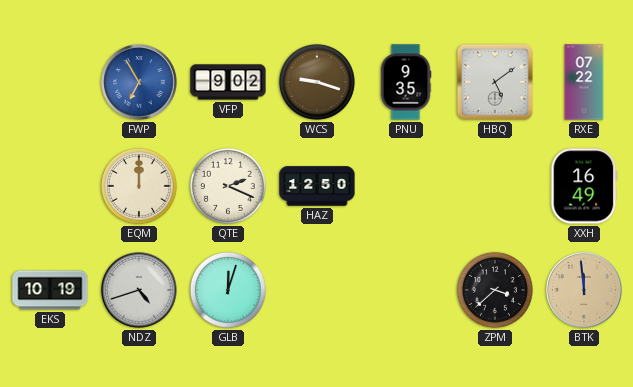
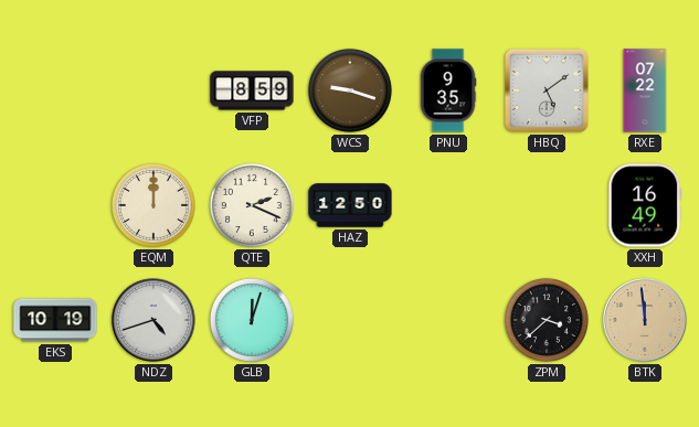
FWP: 6:55 -> none (139, 82)
VFP: 9:02 -> 8:59 (252, 90)
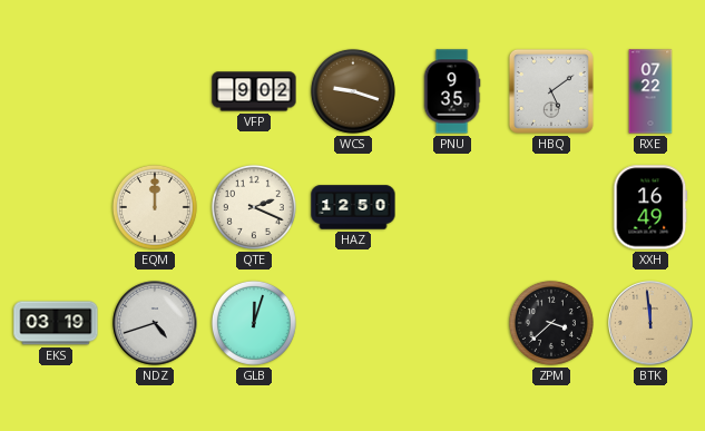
VFP: 8:59 -> 9:02 (254, 91)
EKS: 10:19 -> 03:19 (56, 323)
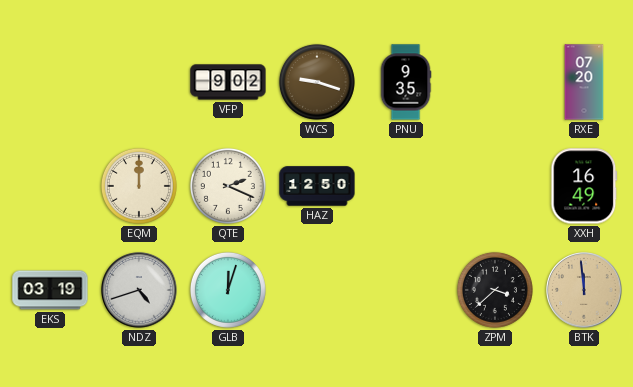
HBQ: 5:09 -> none (551, 91)
RXE: 07:22 -> 07:20 (584, 82)
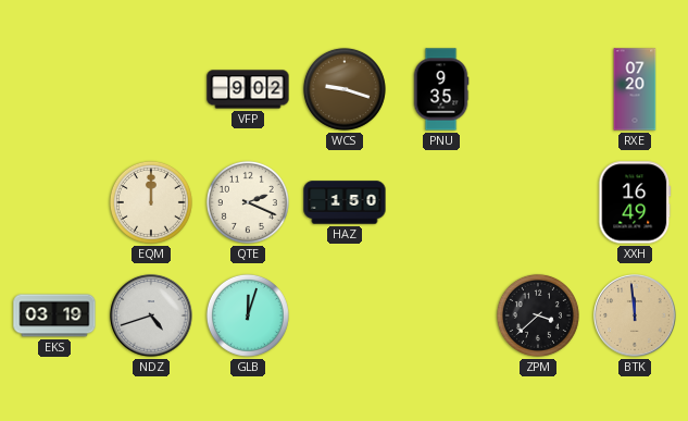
HAZ: 12:50 -> 1:50 (345, 202)
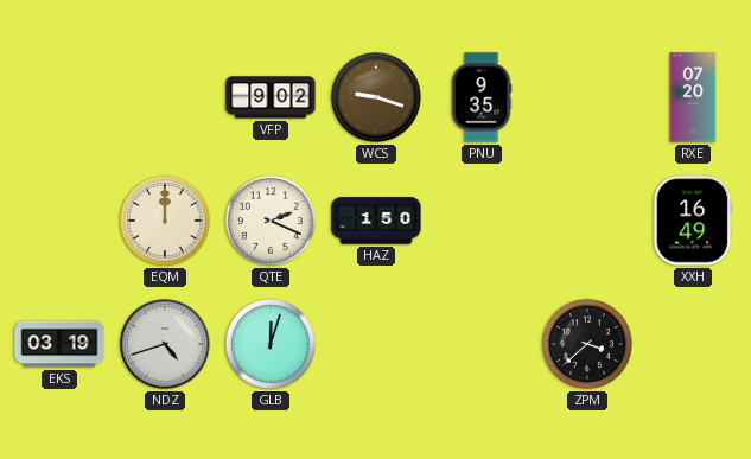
BTK: 11:59 -> none (635, 315)
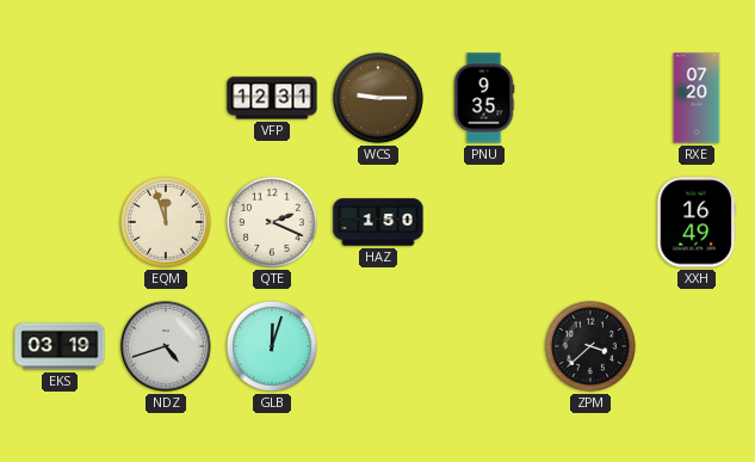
VFP: 9:02 -> 12:31 (272, 98)
WCS: 9:18 -> 9:15 (378, 98)
EQM: 12:00 -> 11:57 (166, 222)
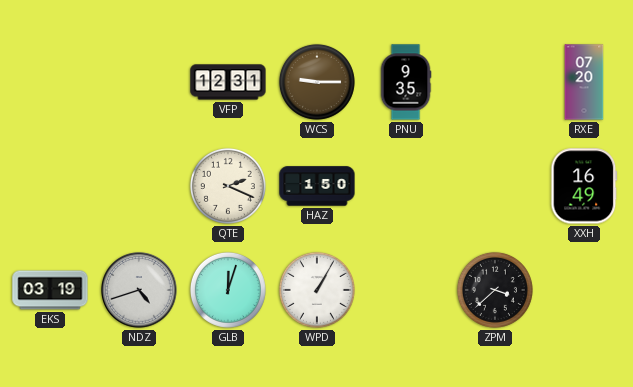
EQM: 11:57 -> none (166, 222)
WPD: none -> 1:05 (317, 290)
